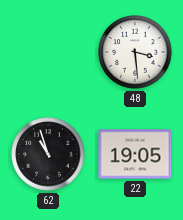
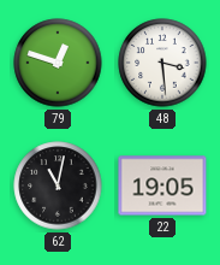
79: none -> 12:48 (58, 63)
62: 10:57 -> 11:02 (58, 185)
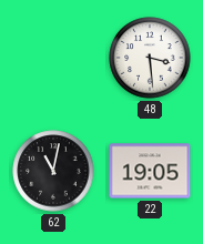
79: 12:48 -> none (58, 63)
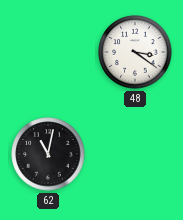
48: 3:29 -> 3:21 (135, 52)
22: 19:05 -> none (150, 171)
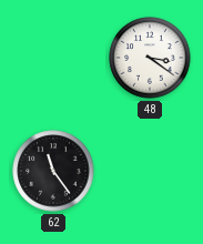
62: 11:02 -> 11:24 (53, 171)
